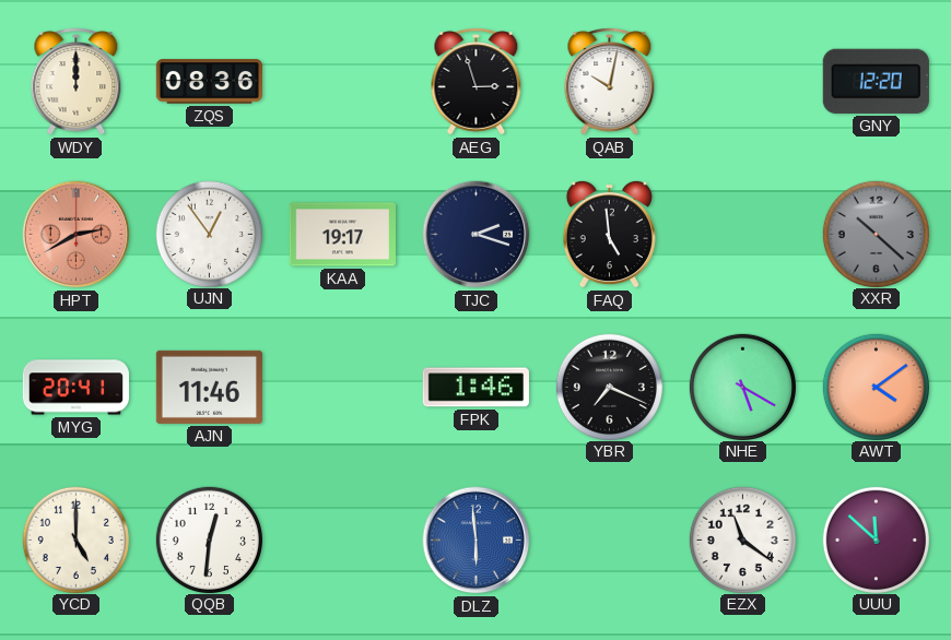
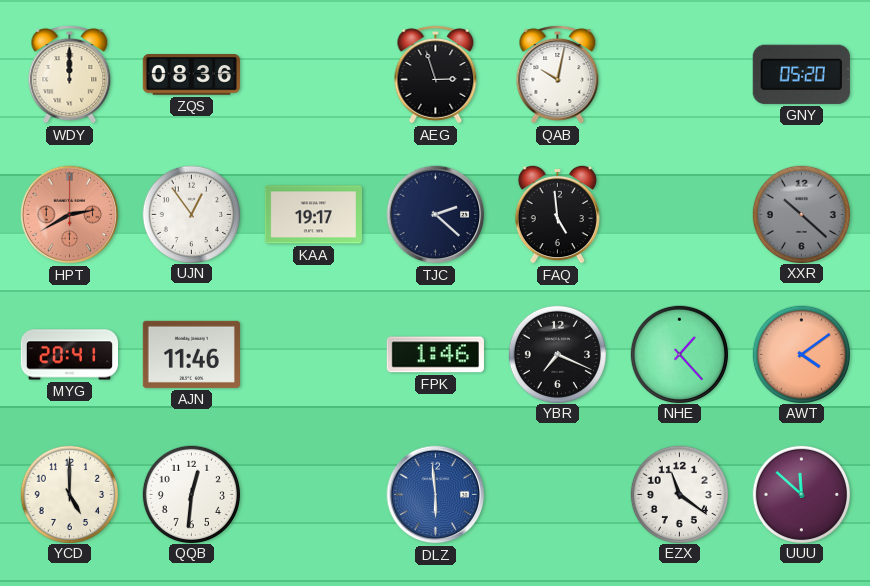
GNY: 12:20 -> 05:20 (801, 74)
TJC: 2:18 -> 2:22 (436, 215)
NHE: 5:20 -> 1:23 (679, 354)
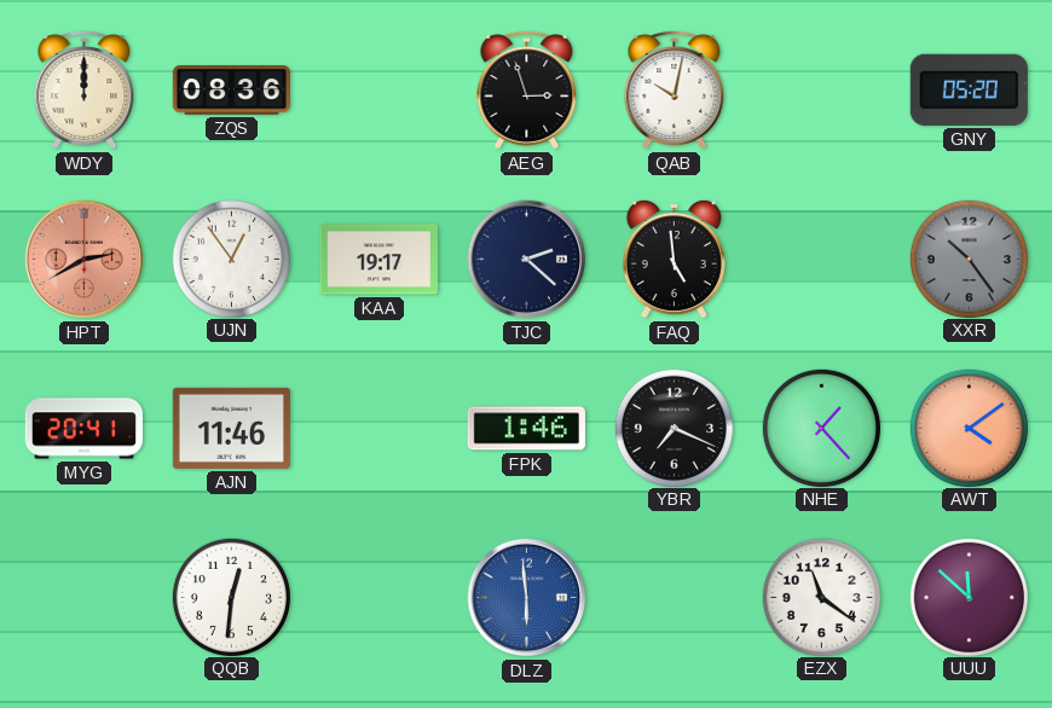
XXR: 10:22 -> 10:24 (969, 259)
YCD: 5:00 -> none (69, 494)
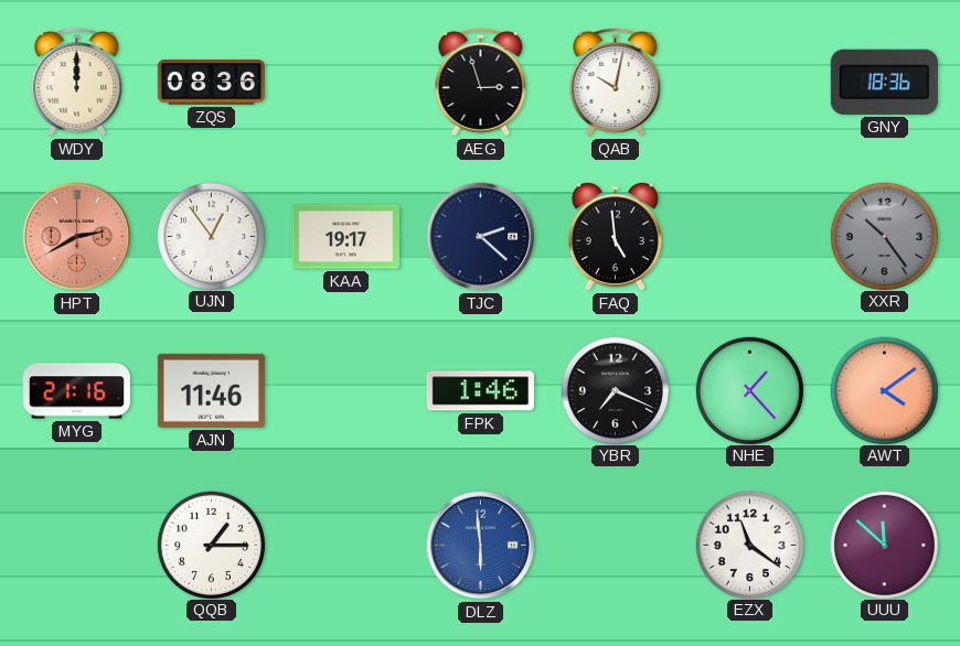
GNY: 05:20 -> 18:36 (884, 82)
MYG: 20:41 -> 21:16 (76, 391)
QQB: 12:31 -> 1:15 (211, 545)
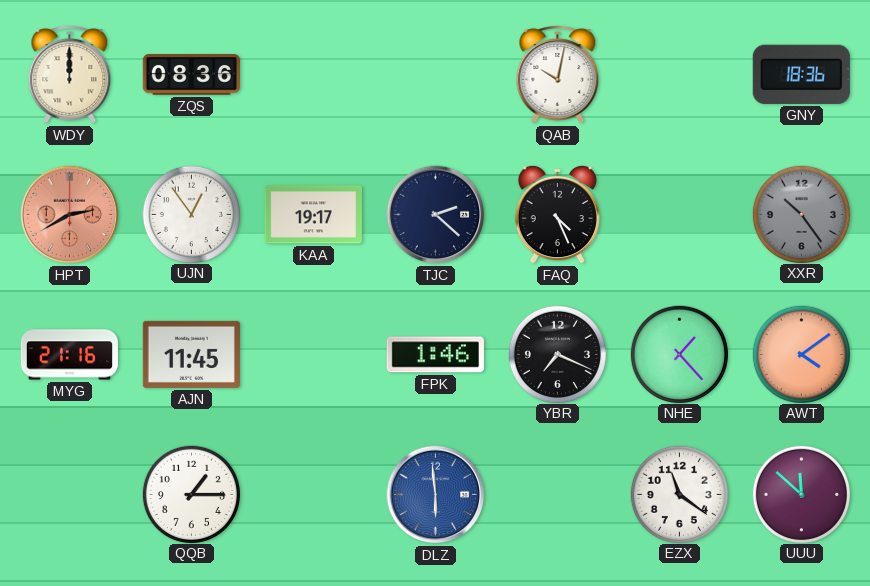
AEG: 2:57 -> none (481, 83)
FAQ: 4:59 -> 4:26 (557, 214)
AJN: 11:46 -> 11:45 (191, 354)
